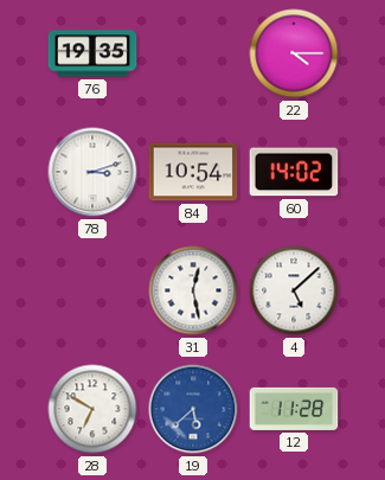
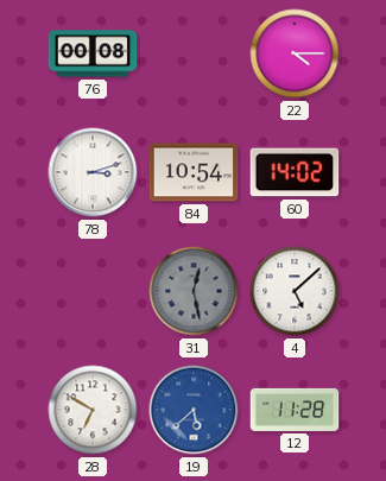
76: 19:35 -> 00:08 (93, 53)
31 dial: white -> grey (194, 291)
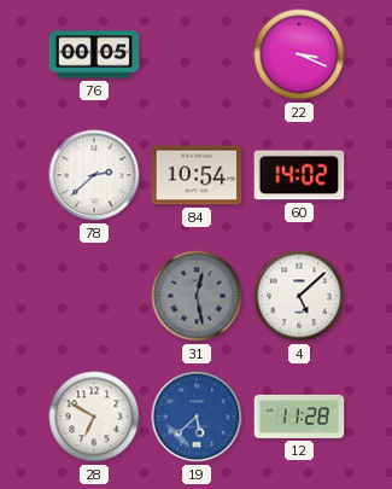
76: 00:08 -> 00:05 (94, 54)
22: 4:15 -> 3:19 (299, 54)
78: 3:12 -> 2:38 (94, 175)
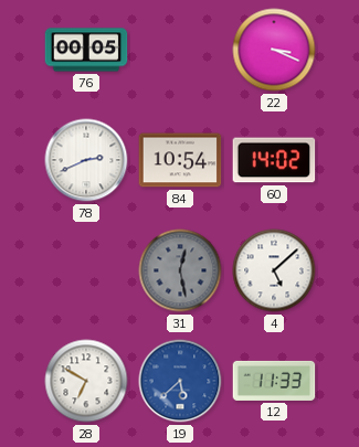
78: 2:38 -> 2:41 (86, 160)
12: 11:28 -> 11:33 (274, 381)
